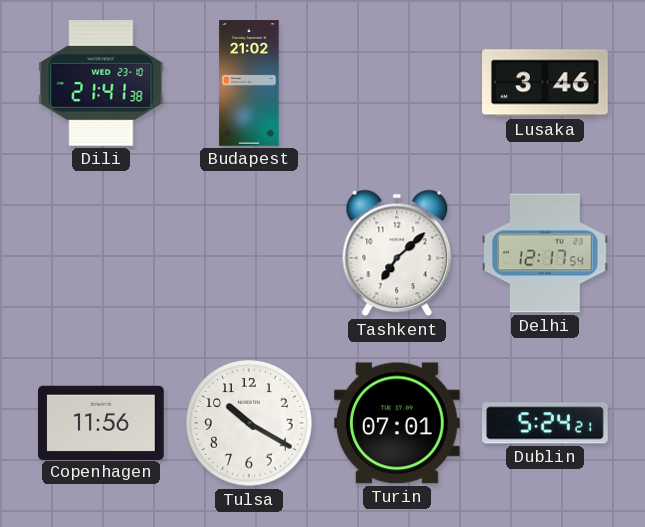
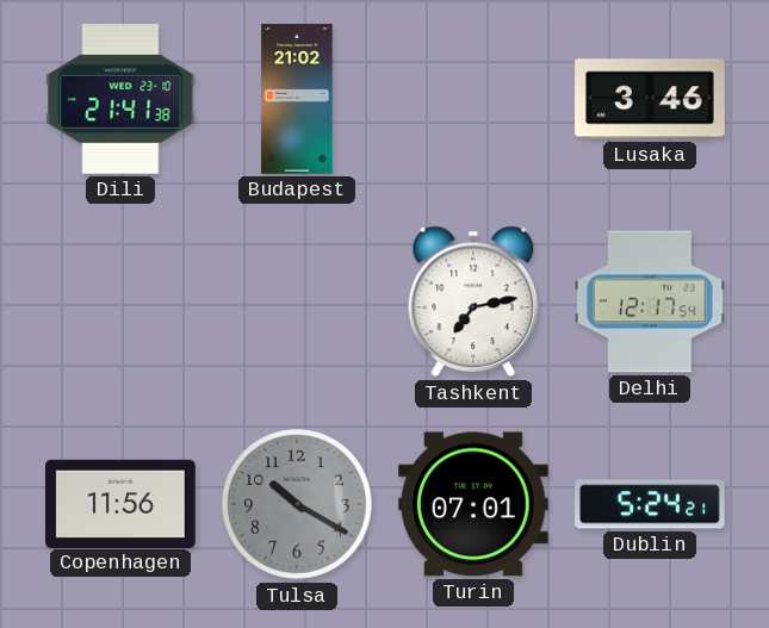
Tashkent: 7:08 -> 7:13 (473, 301)
Tulsa dial: white -> grey (297, 504)
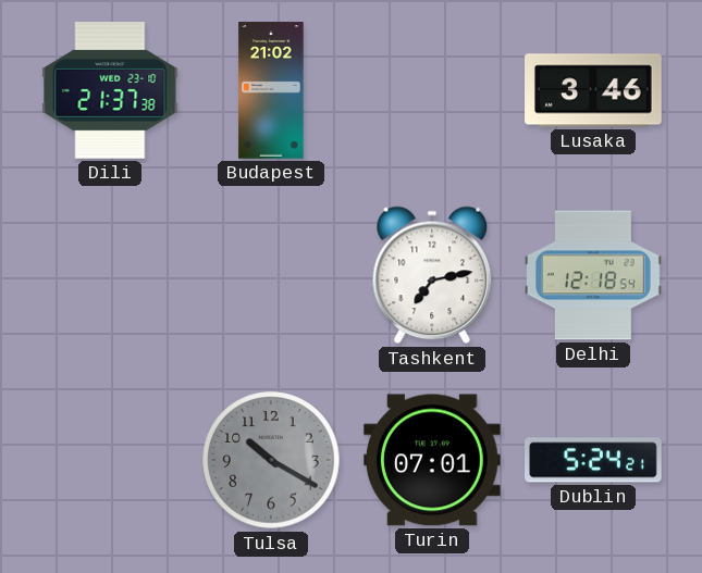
Dili: 21:41 -> 21:37 (110, 91)
Delhi: 12:17 -> 12:18 (593, 275)
Copenhagen: 11:56 -> none (122, 503)
